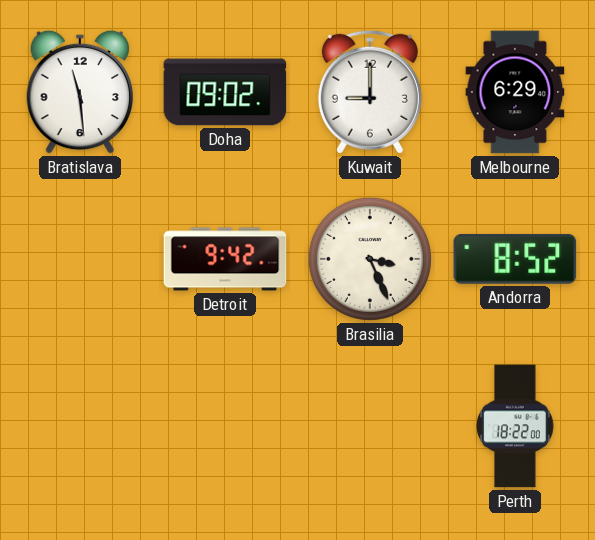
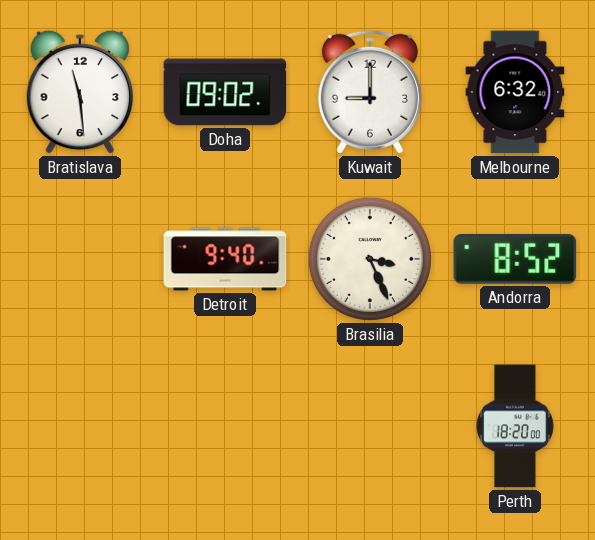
Melbourne: 6:29 -> 6:32 (515, 92)
Detroit: 9:42 -> 9:40 (225, 259)
Perth: 18:22 -> 18:20 (516, 426)
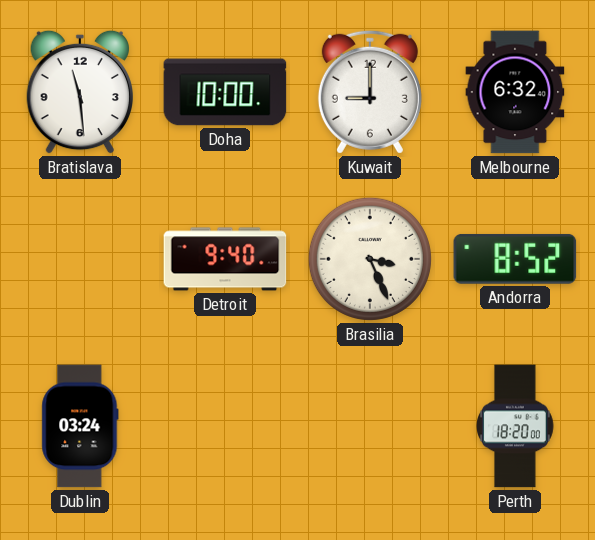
Doha: 09:02 -> 10:00 (225, 92)
Dublin: none -> 03:24 (80, 426)
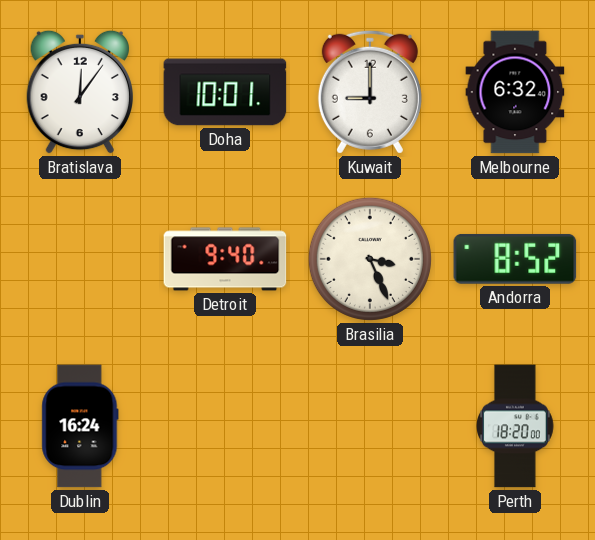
Bratislava: 11:29 -> 12:06 (79, 92)
Doha: 10:00 -> 10:01 (225, 92)
Dublin: 03:24 -> 16:24 (80, 426)
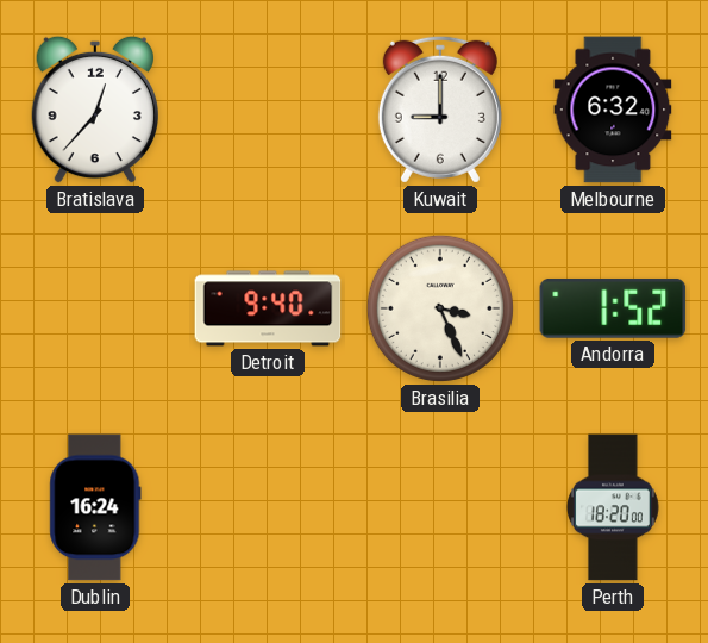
Bratislava: 12:06 -> 12:37 (94, 110)
Doha: 10:01 -> none (225, 92)
Andorra: 8:52 -> 1:52 (613, 308)
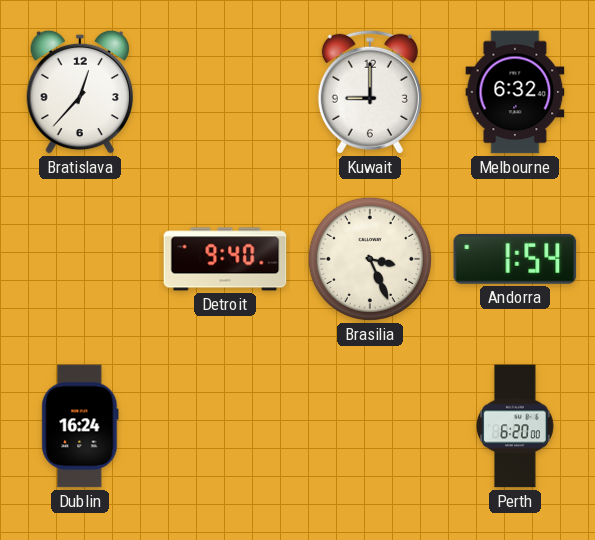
Andorra: 1:52 -> 1:54 (515, 259)
Perth: 18:20 -> 6:20 (516, 426)
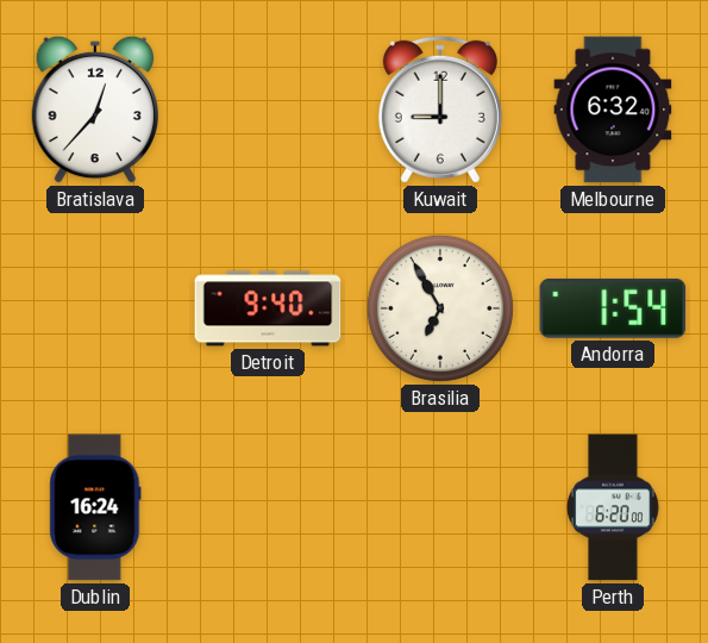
Brasilia: 3:26 -> 6:55 (440, 308)
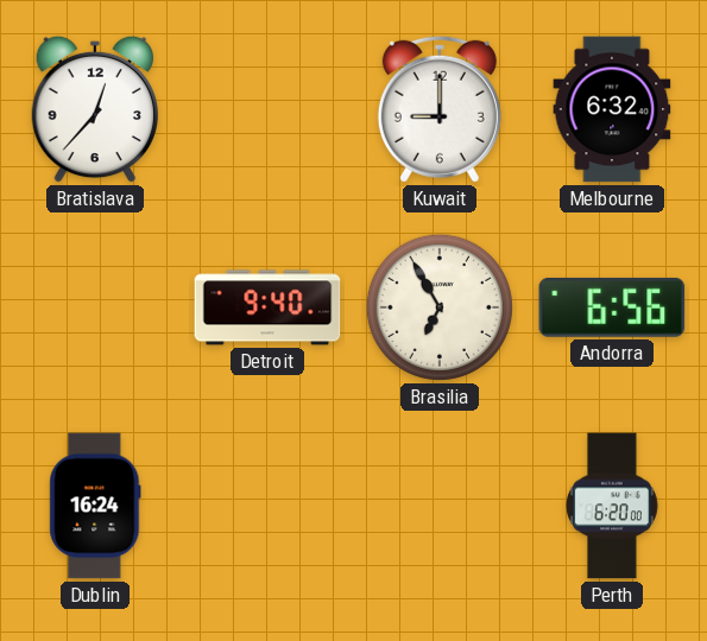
Andorra: 1:54 -> 6:56 (612, 307)
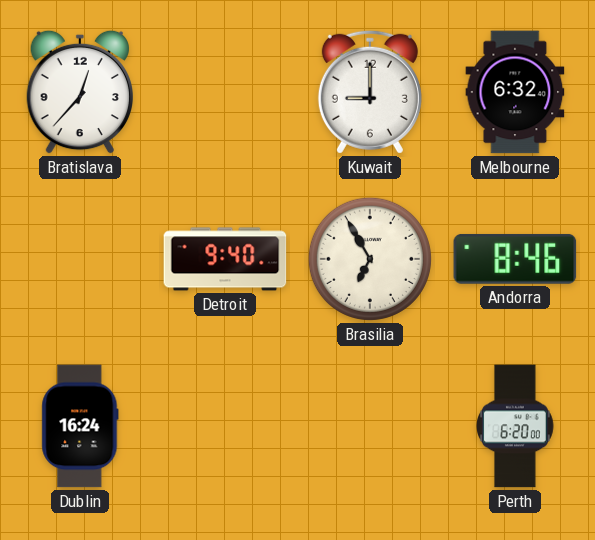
Andorra: 6:56 -> 8:46 (515, 259)
